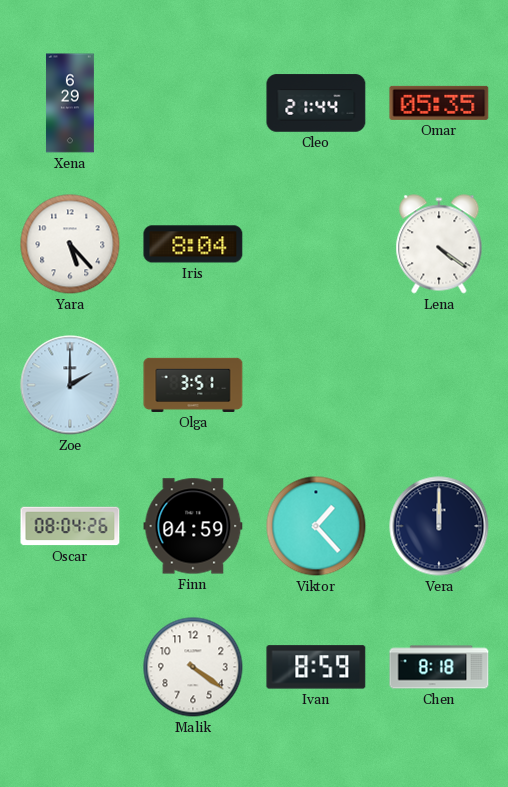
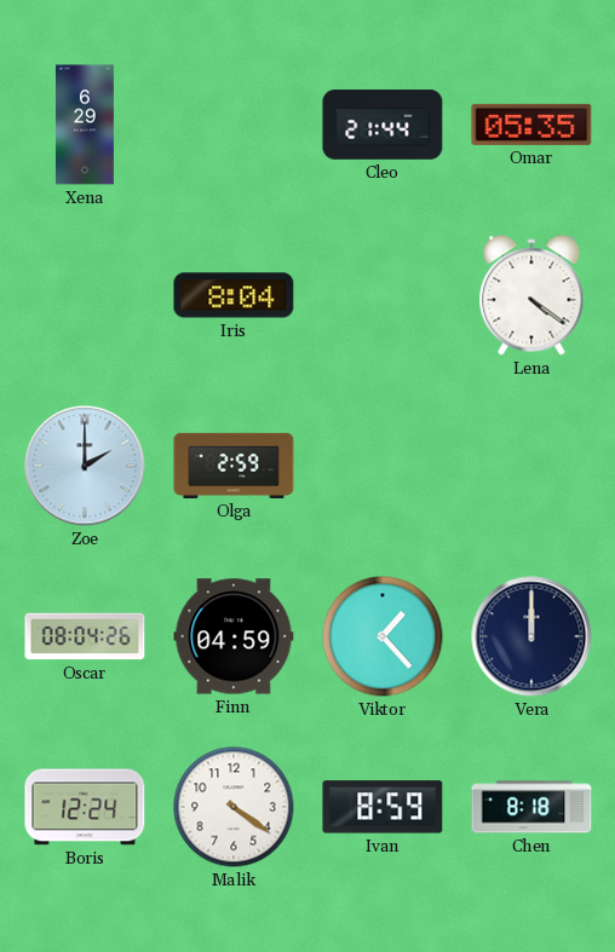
Yara: 5:23 -> none (70, 244)
Olga: 3:51 -> 2:59 (234, 466)
Boris: none -> 12:24 (85, 807)
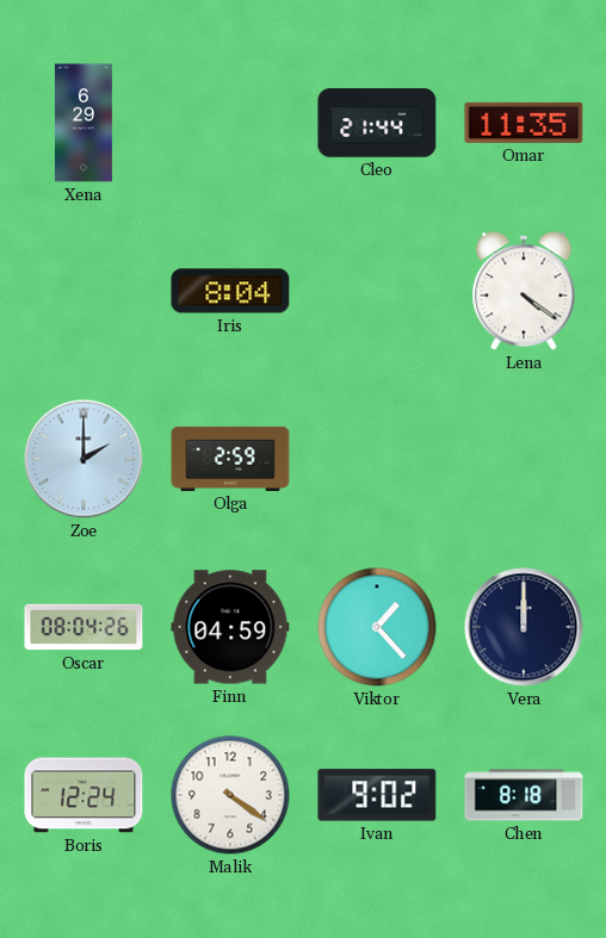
Omar: 05:35 -> 11:35 (524, 123)
Ivan: 8:59 -> 9:02 (377, 795)
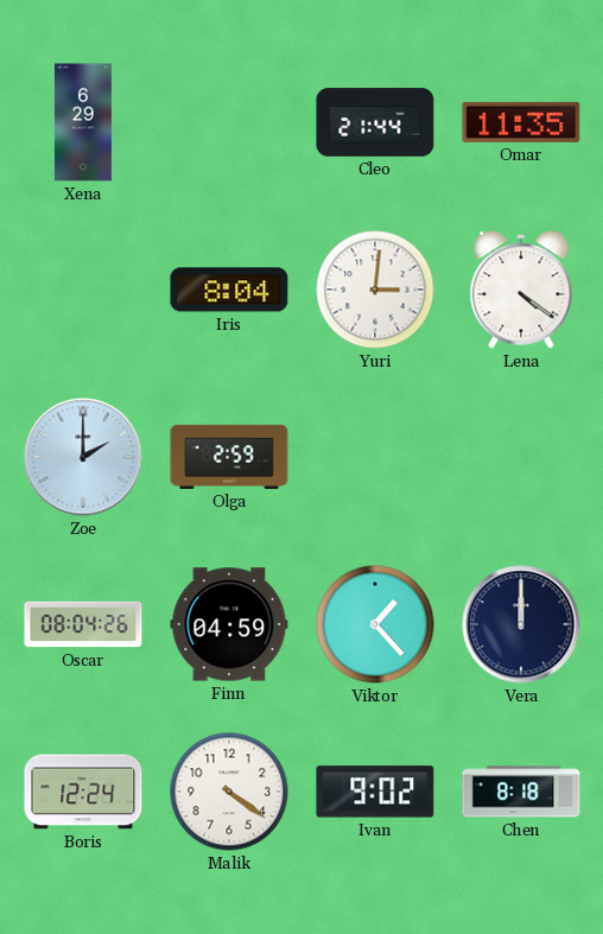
Yuri: none -> 3:01 (375, 290)
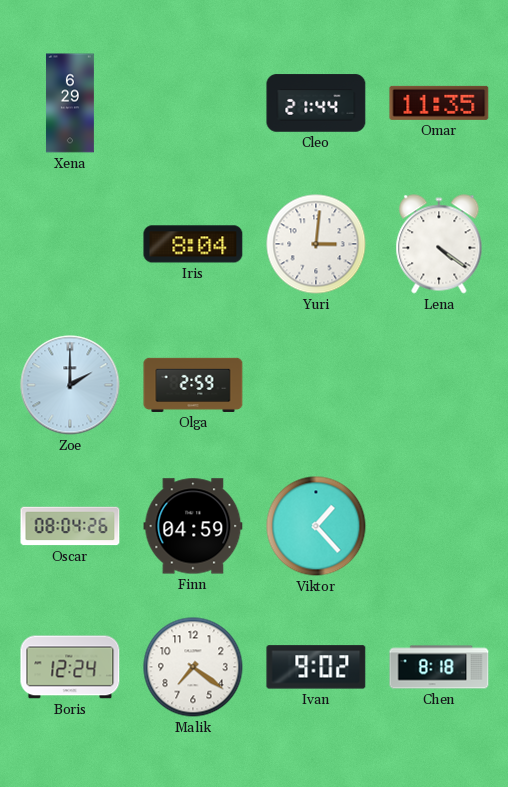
Vera: 12:00 -> none (521, 624)
Malik: 4:21 -> 7:21 (193, 667)
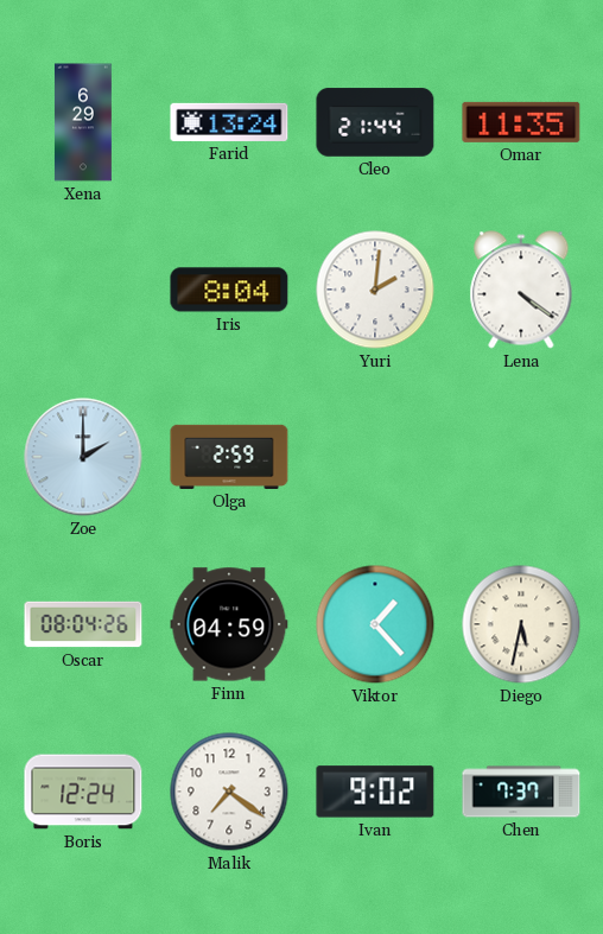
Farid: none -> 13:24 (229, 122)
Yuri: 3:01 -> 2:01 (375, 290)
Diego: none -> 5:32 (521, 624)
Chen: 8:18 -> 7:37 (521, 792)
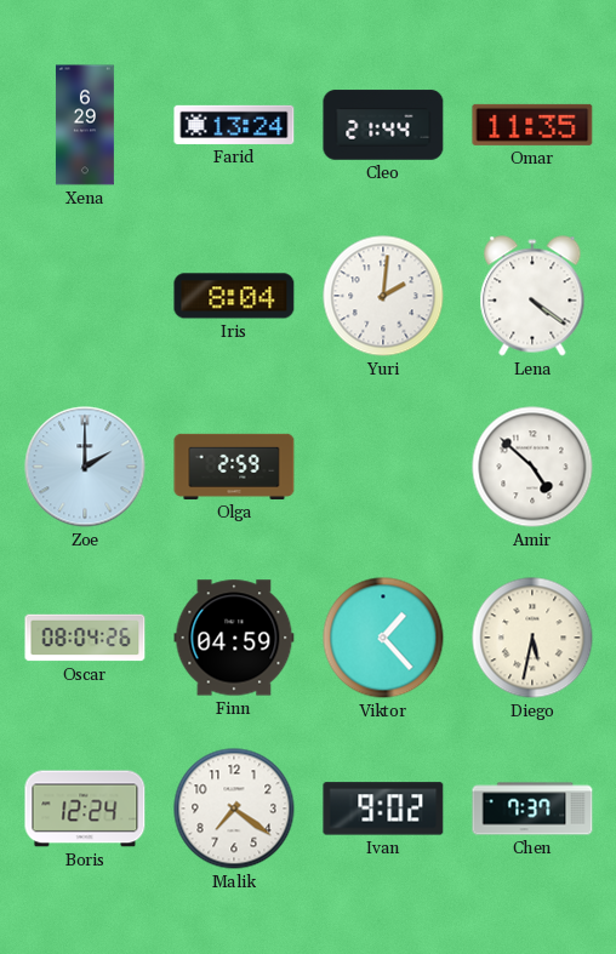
Amir: none -> 4:52 (532, 467)
